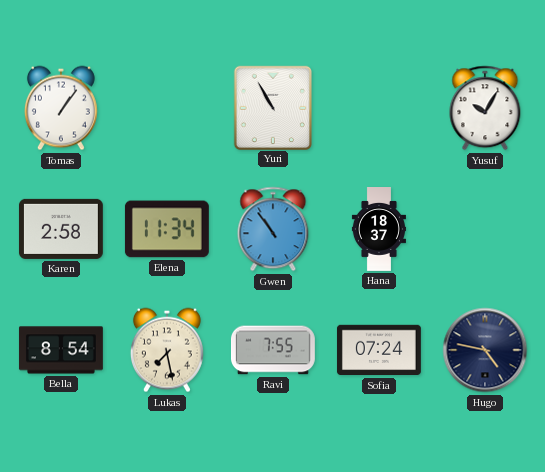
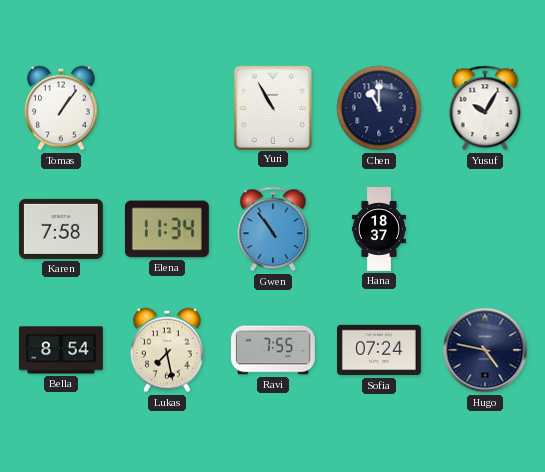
Chen: none -> 11:00 (379, 108)
Karen: 2:58 -> 7:58 (61, 229)
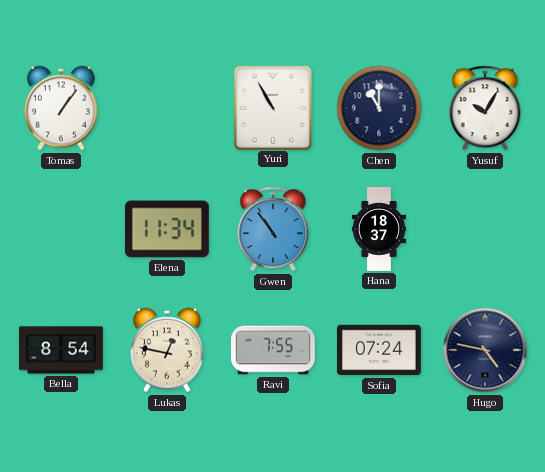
Karen: 7:58 -> none (61, 229)
Lukas: 7:28 -> 12:47 (167, 350)
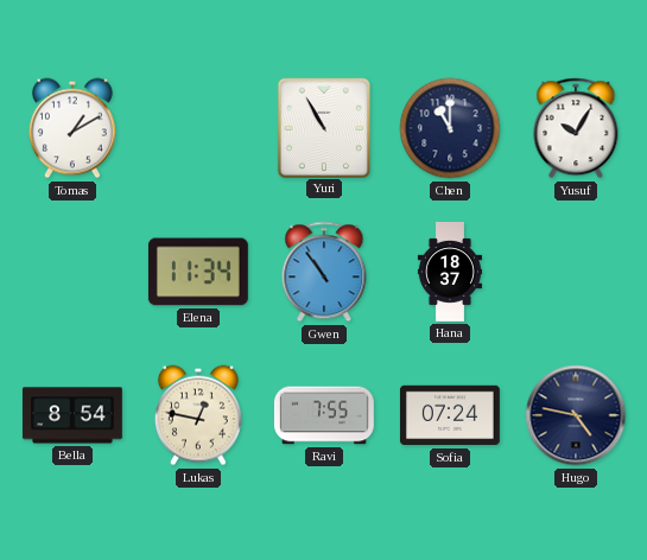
Tomas: 1:06 -> 1:10 (72, 128)
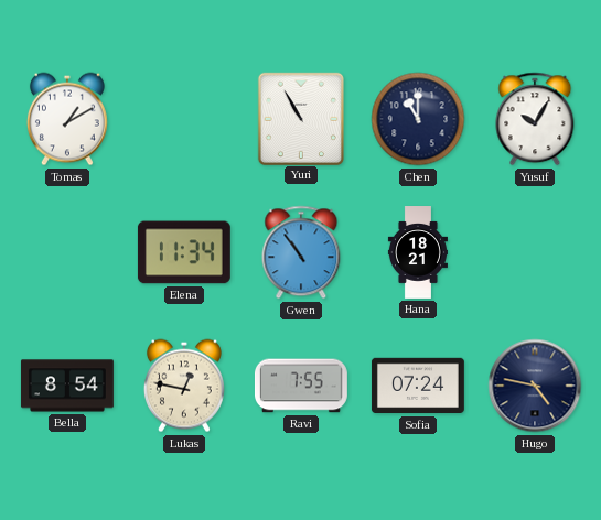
Hana: 18:37 -> 18:21 (418, 253)
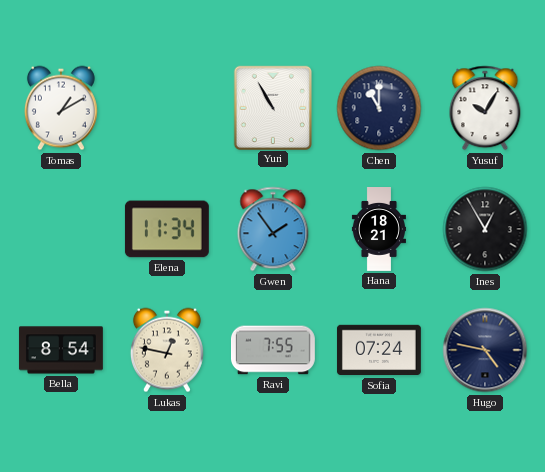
Gwen: 10:54 -> 1:54 (273, 229)
Ines: none -> 12:55 (485, 229)
